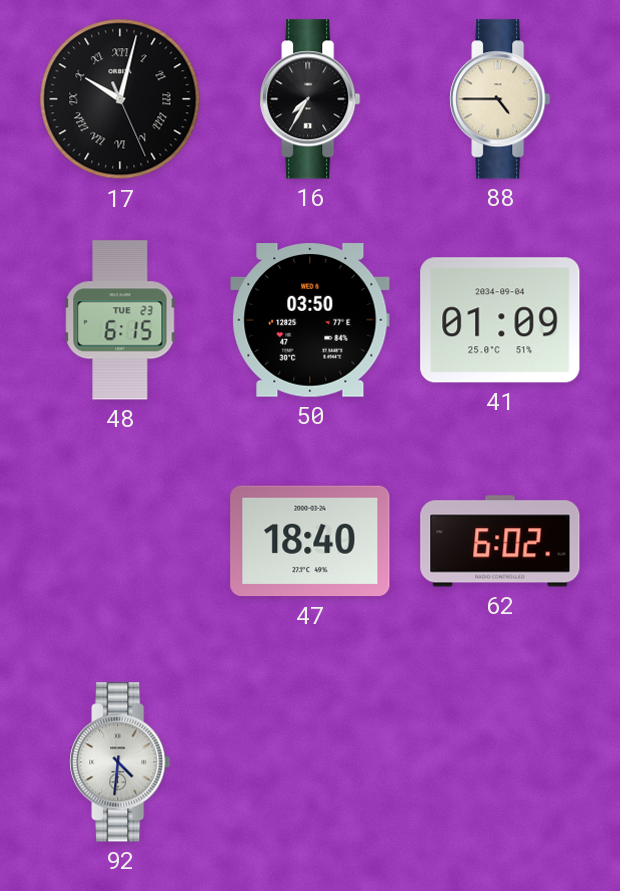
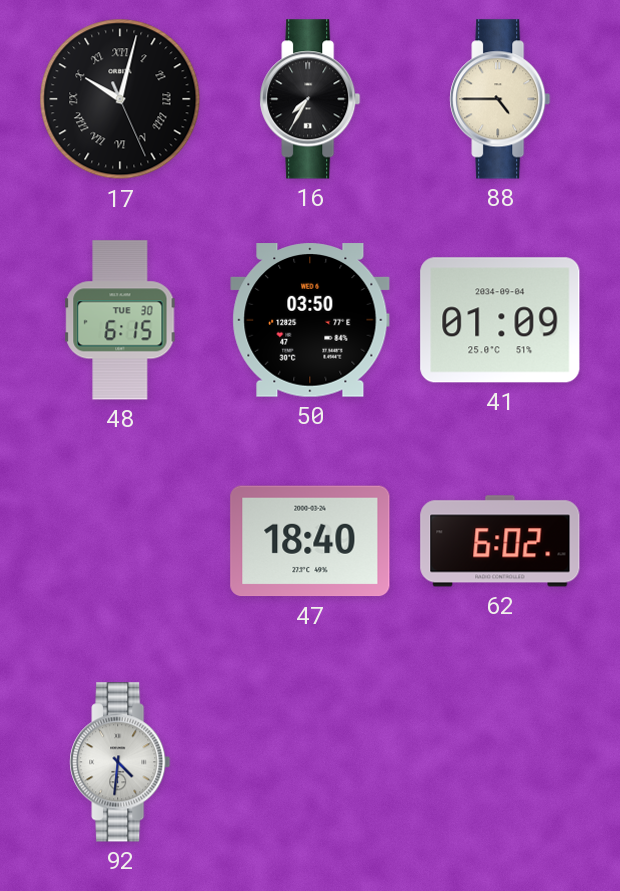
48 date: TUE 23 -> TUE 30 (120, 320)
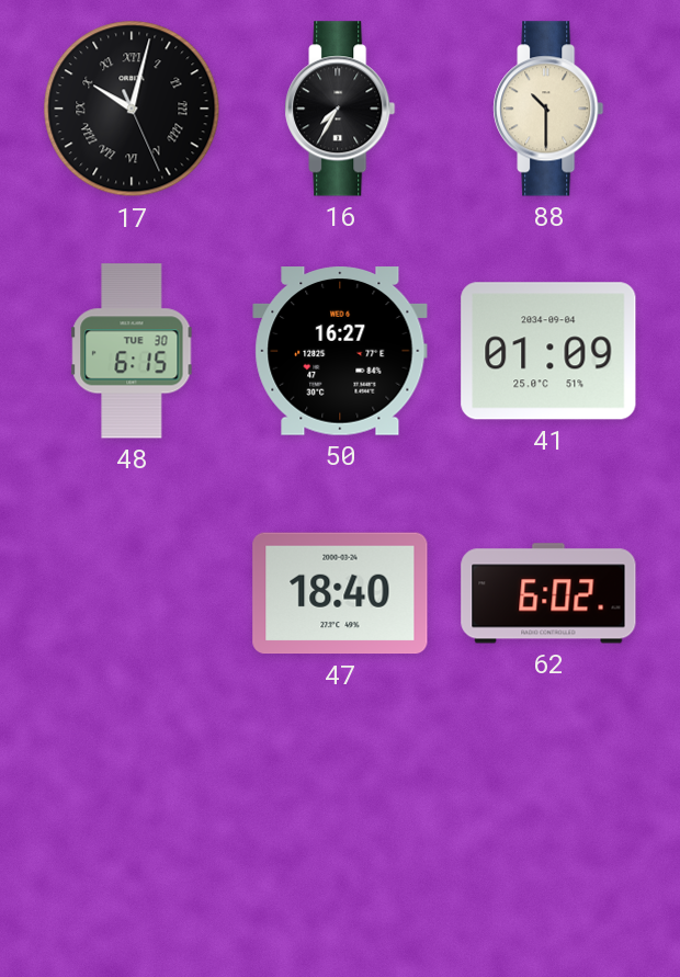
88: 4:45 -> 10:30 (548, 109)
50: 03:50 -> 16:27 (340, 351)
92: 4:31 -> none (120, 762)
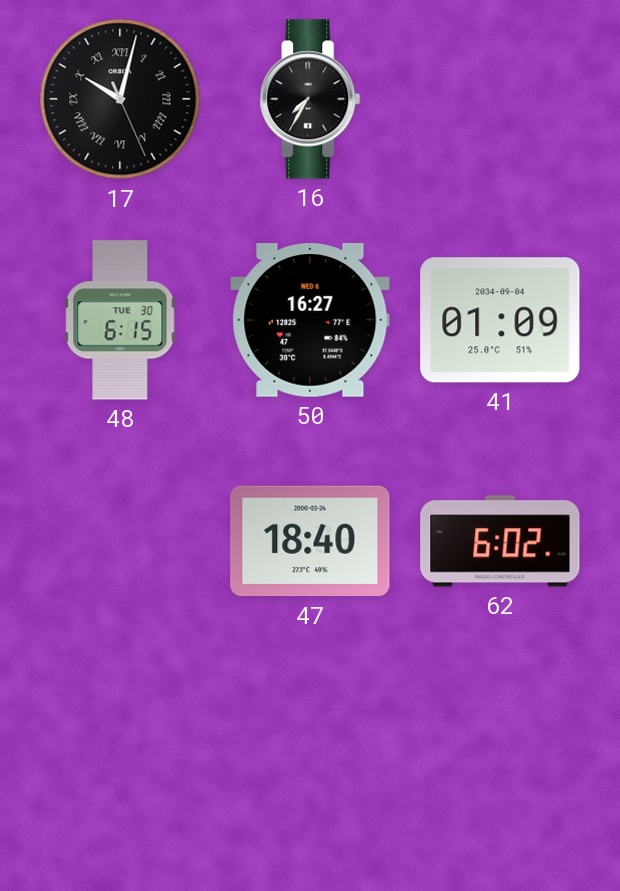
88: 10:30 -> none (548, 109)
